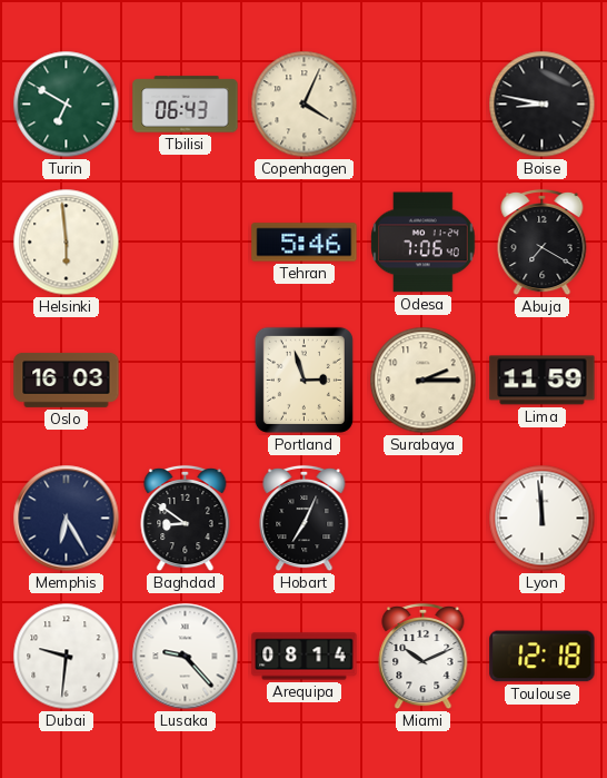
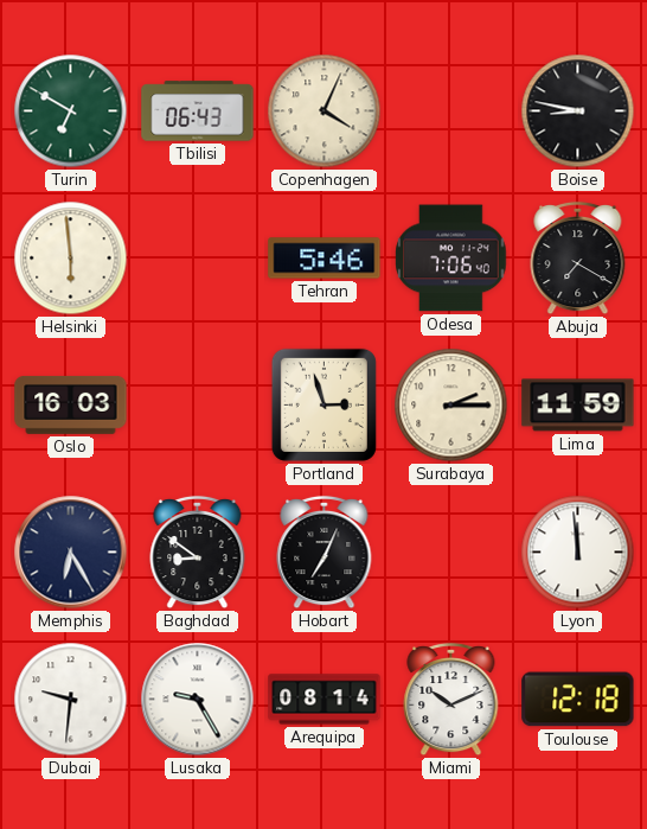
Lusaka: 9:23 -> 9:25 (198, 700)
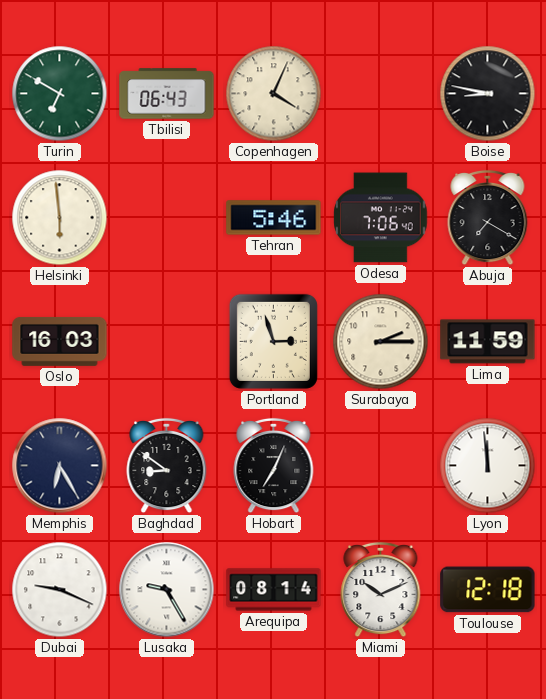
Dubai: 9:31 -> 9:19 (60, 590)
